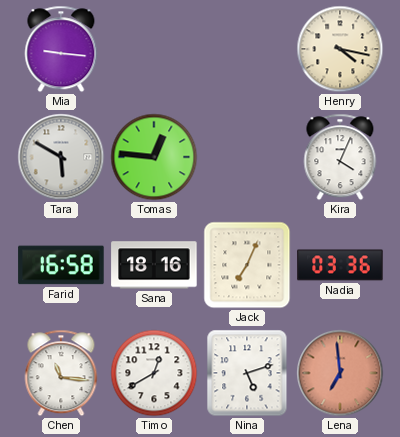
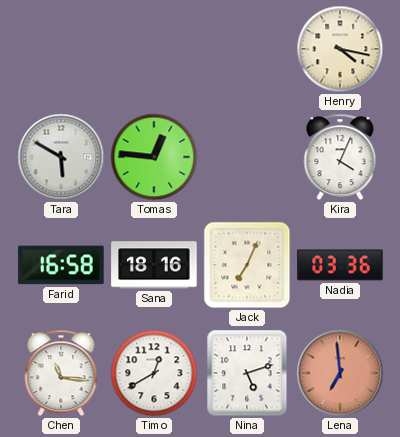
Mia: 9:16 -> none (61, 49)
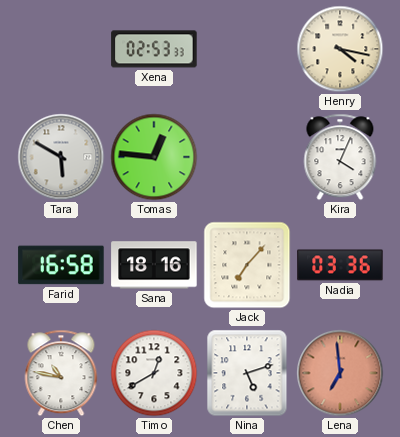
Xena: none -> 02:53 (154, 49)
Jack: 7:04 -> 7:07 (247, 265)
Chen: 11:16 -> 10:47 (61, 373)
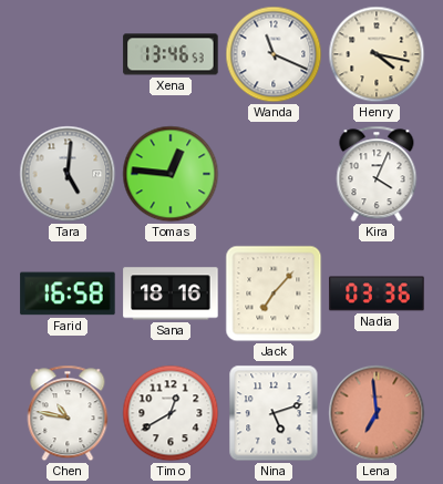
Xena: 02:53 -> 13:46 (171, 54)
Wanda: none -> 11:19 (274, 54)
Tara: 5:50 -> 5:01 (68, 174)
